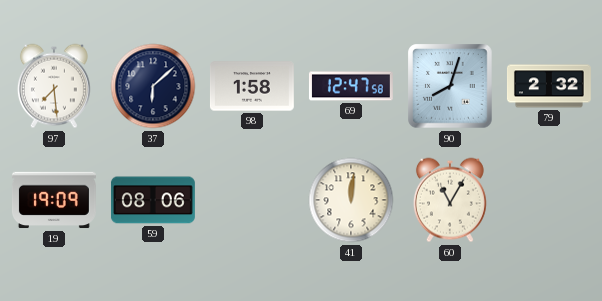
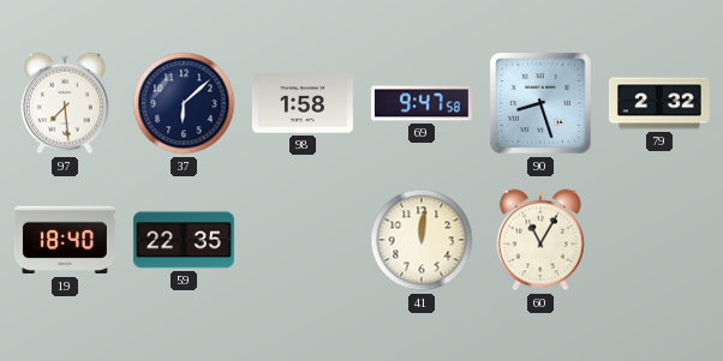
69: 12:47 -> 9:47 (422, 103)
90: 8:03 -> 8:27 (540, 103)
19: 19:09 -> 18:40 (65, 240)
59: 08:06 -> 22:35 (184, 240)
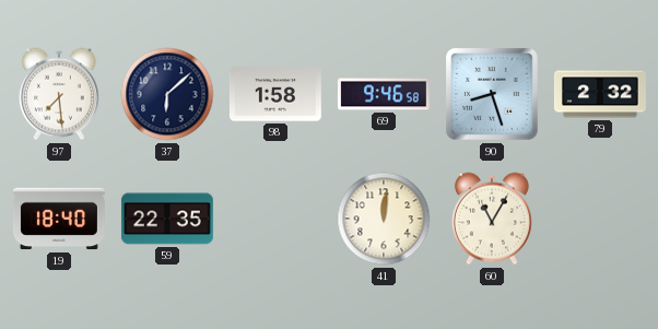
69: 9:47 -> 9:46 (384, 94)
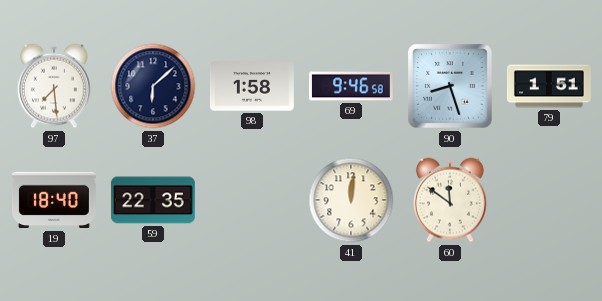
79: 2:32 -> 1:51 (549, 86)
60: 11:05 -> 11:51 (450, 200)
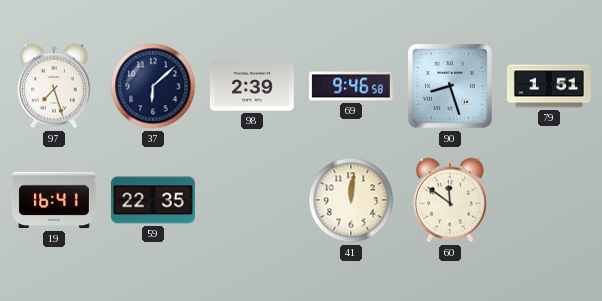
97: 7:29 -> 7:27 (54, 86)
98: 1:58 -> 2:39 (252, 86)
19: 18:40 -> 16:41 (54, 200)
